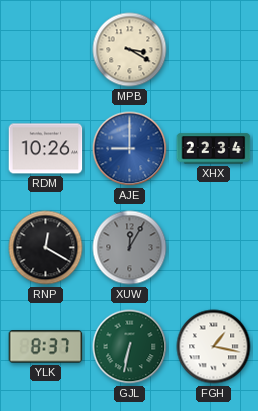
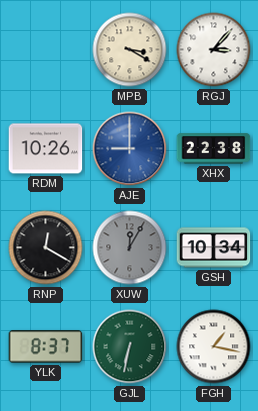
RGJ: none -> 3:07 (214, 50)
XHX: 22:34 -> 22:38 (214, 149)
GSH: none -> 10:34 (214, 248)
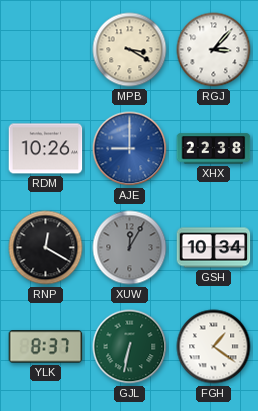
FGH: 1:17 -> 1:21 (214, 347)
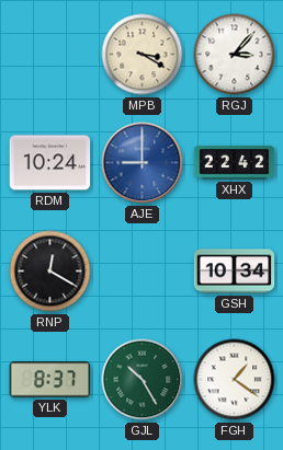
RDM: 10:26 -> 10:24 (50, 163)
XHX: 22:38 -> 22:42 (235, 163)
XUW: 12:05 -> none (130, 248)
GJL: 6:32 -> 10:25 (143, 380)
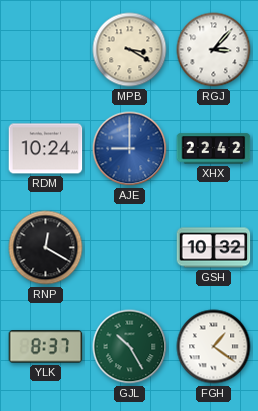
GSH: 10:34 -> 10:32 (214, 248)
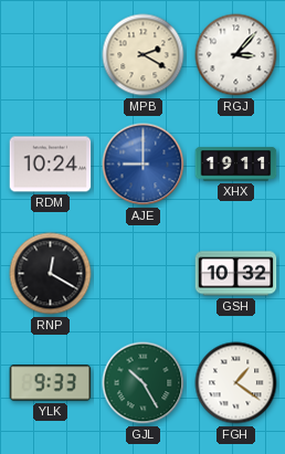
MPB: 3:20 -> 2:20 (144, 55)
XHX: 22:42 -> 19:11 (236, 165)
YLK: 8:37 -> 9:33 (51, 383)
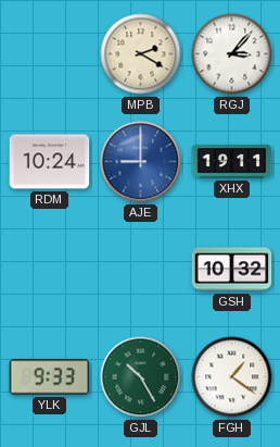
RNP: 12:20 -> none (51, 274)
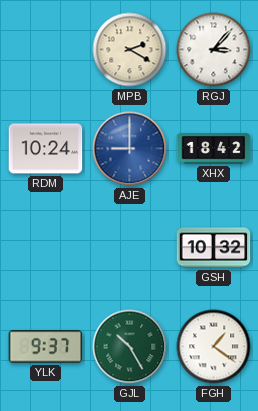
XHX: 19:11 -> 18:42 (214, 149)
YLK: 9:33 -> 9:37 (46, 347)
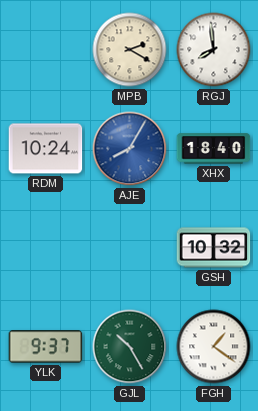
RGJ: 3:07 -> 7:59 (214, 50)
AJE: 9:00 -> 8:05 (130, 149)
XHX: 18:42 -> 18:40 (214, 149)
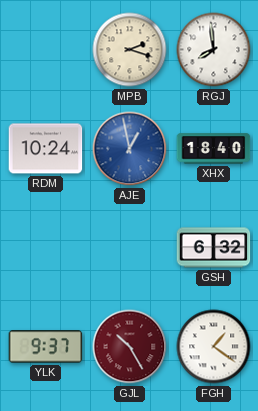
MPB: 2:20 -> 2:18 (130, 50)
AJE: 8:05 -> 12:58 (130, 149)
GSH: 10:32 -> 6:32 (214, 248)
GJL dial: green -> burgundy (130, 347)
